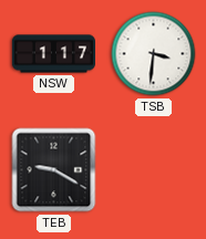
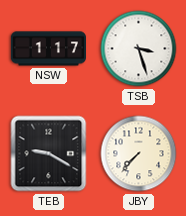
TSB: 3:31 -> 3:27 (139, 49)
JBY: none -> 7:37 (139, 154)
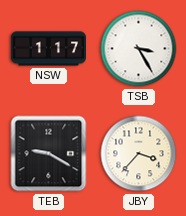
TSB: 3:27 -> 3:25 (139, 49)
JBY: 7:37 -> 3:37 (139, 154)
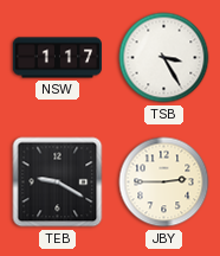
JBY: 3:37 -> 2:45 (164, 183)
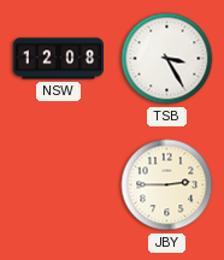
NSW: 1:17 -> 12:08 (58, 59)
TEB: 9:20 -> none (58, 183)
